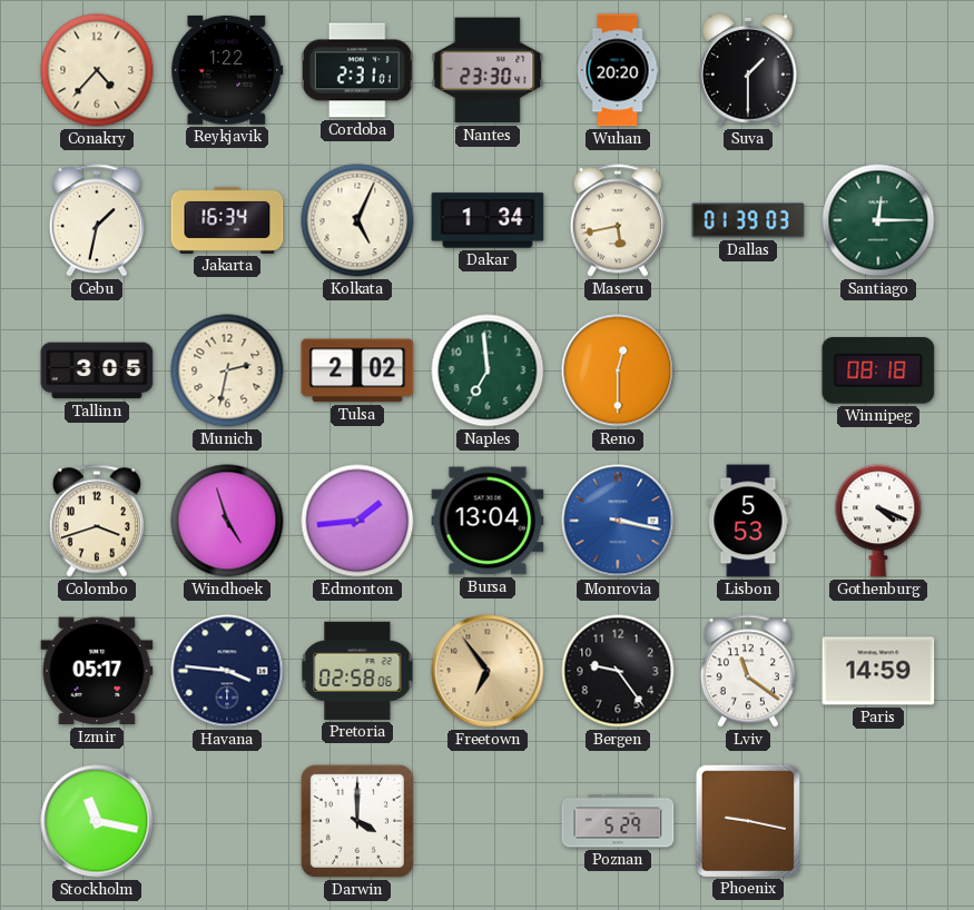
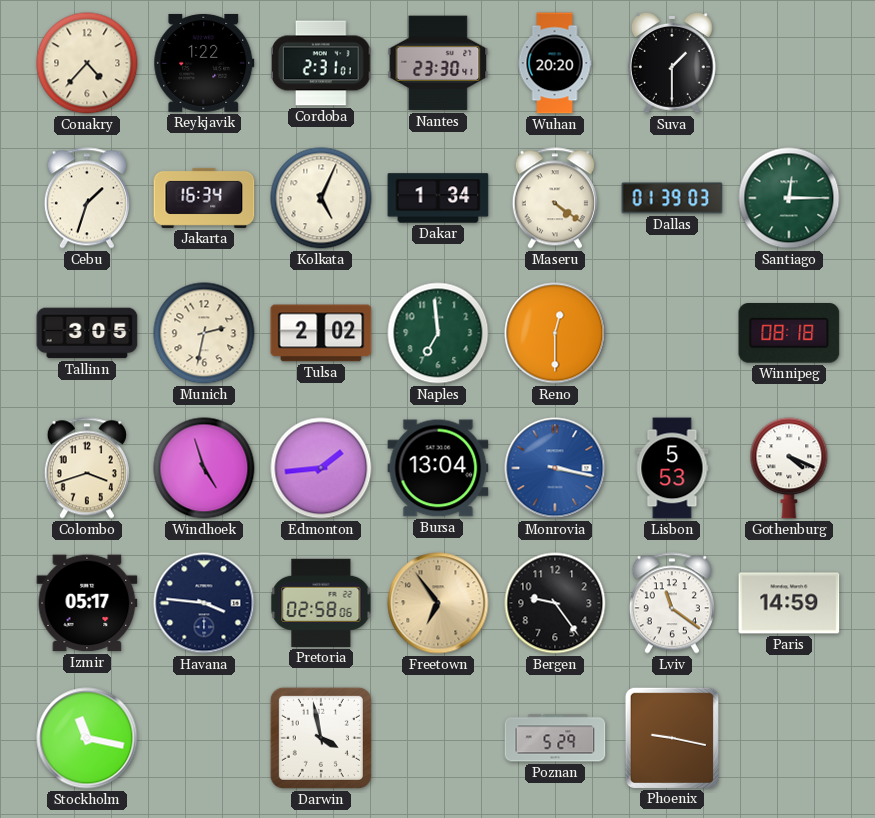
Cebu: 1:32 -> 1:33 (87, 198)
Maseru: 5:43 -> 4:21 (555, 198)
Darwin: 4:00 -> 3:58 (321, 738)
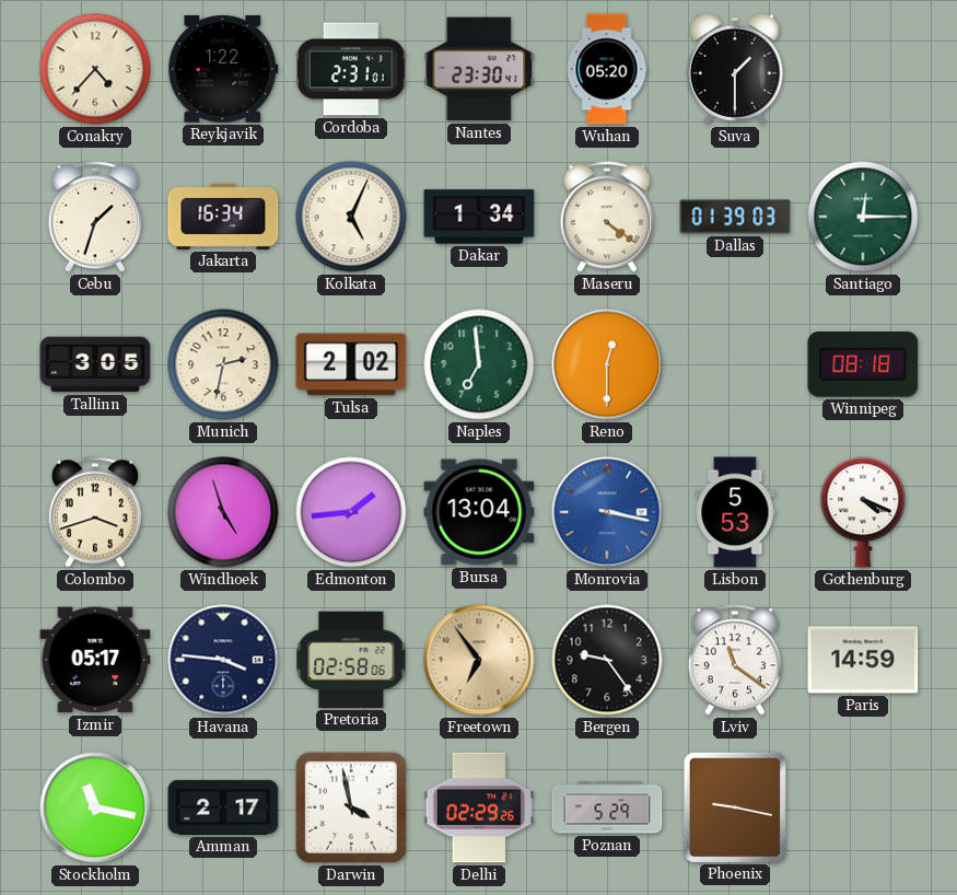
Wuhan: 20:20 -> 05:20 (607, 69)
Amman: none -> 2:17 (223, 807)
Delhi: none -> 02:29 (479, 807)
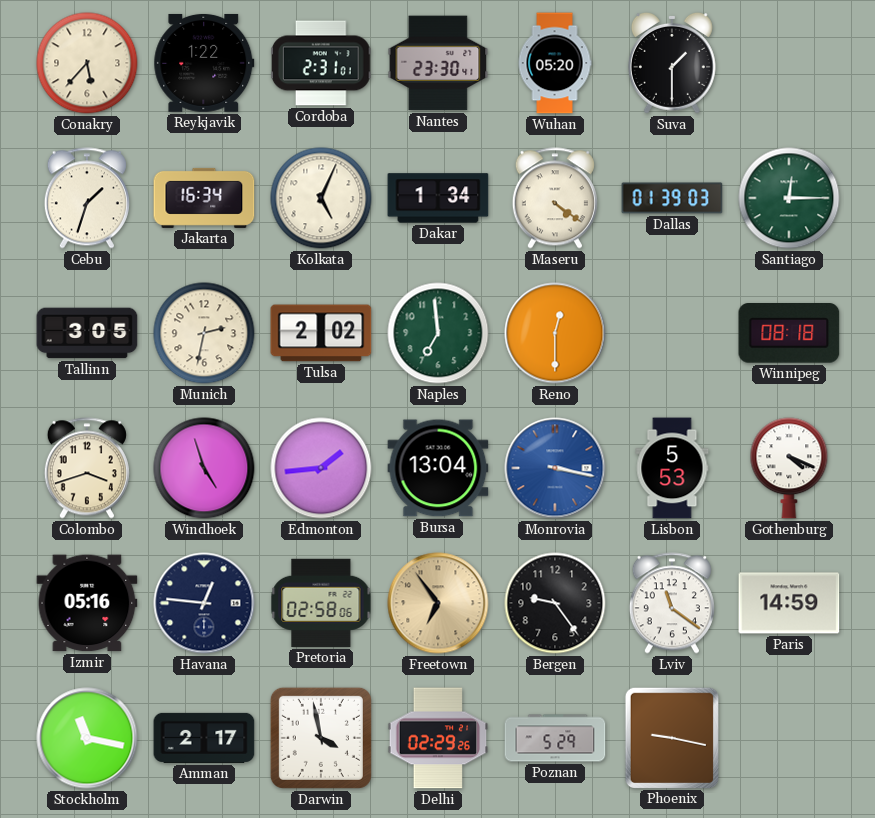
Conakry: 4:37 -> 5:37 (87, 63)
Izmir: 05:17 -> 05:16 (87, 603)
Havana: 3:46 -> 12:46 (204, 603)
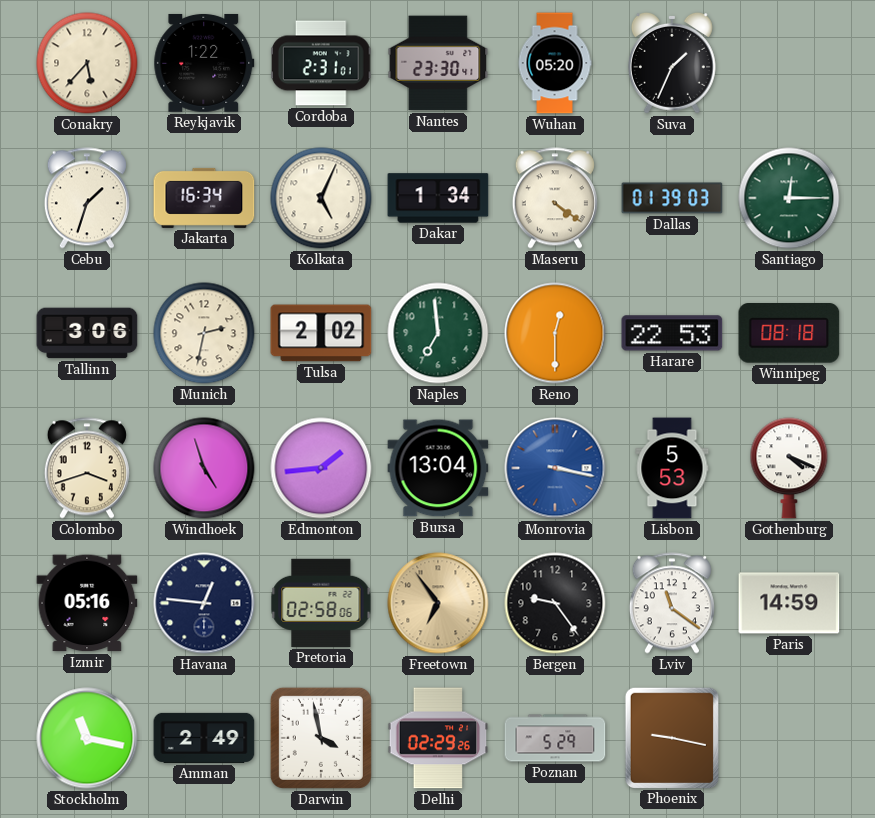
Suva: 1:30 -> 1:34 (672, 63)
Tallinn: 3:05 -> 3:06 (87, 333)
Harare: none -> 22:53 (672, 333)
Amman: 2:17 -> 2:49 (204, 738)
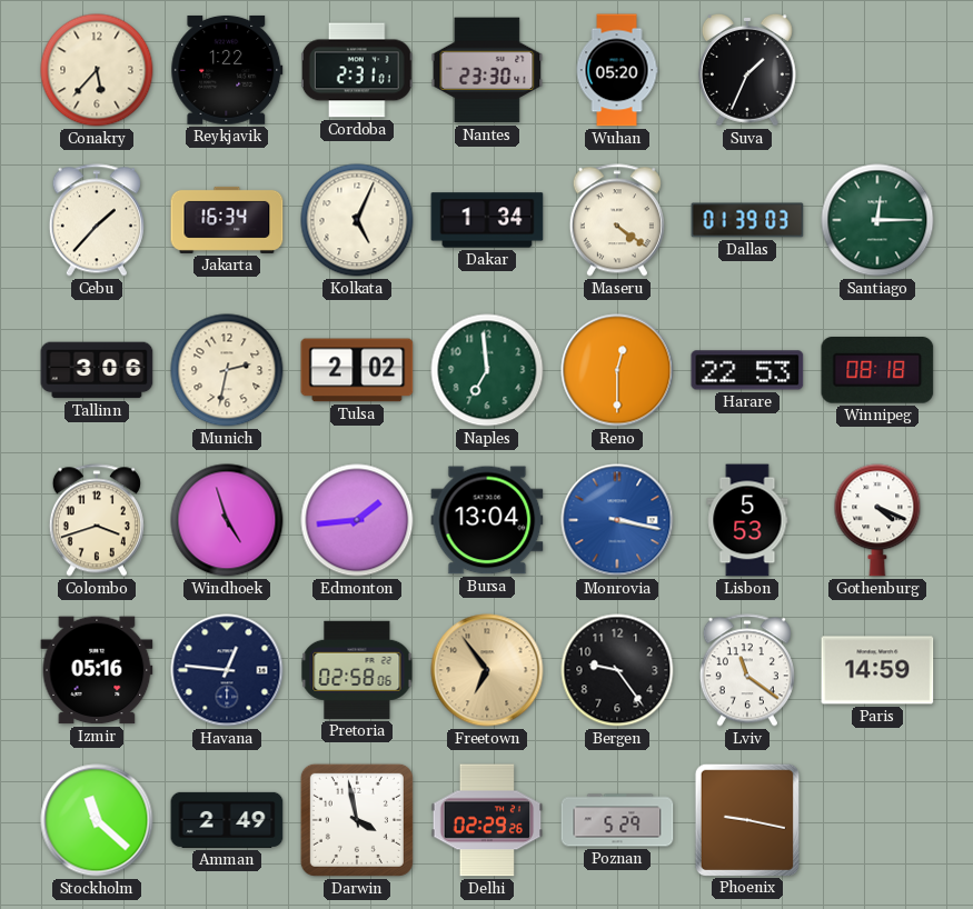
Cebu: 1:33 -> 1:37 (97, 220)
Stockholm: 11:17 -> 11:22 (97, 820)
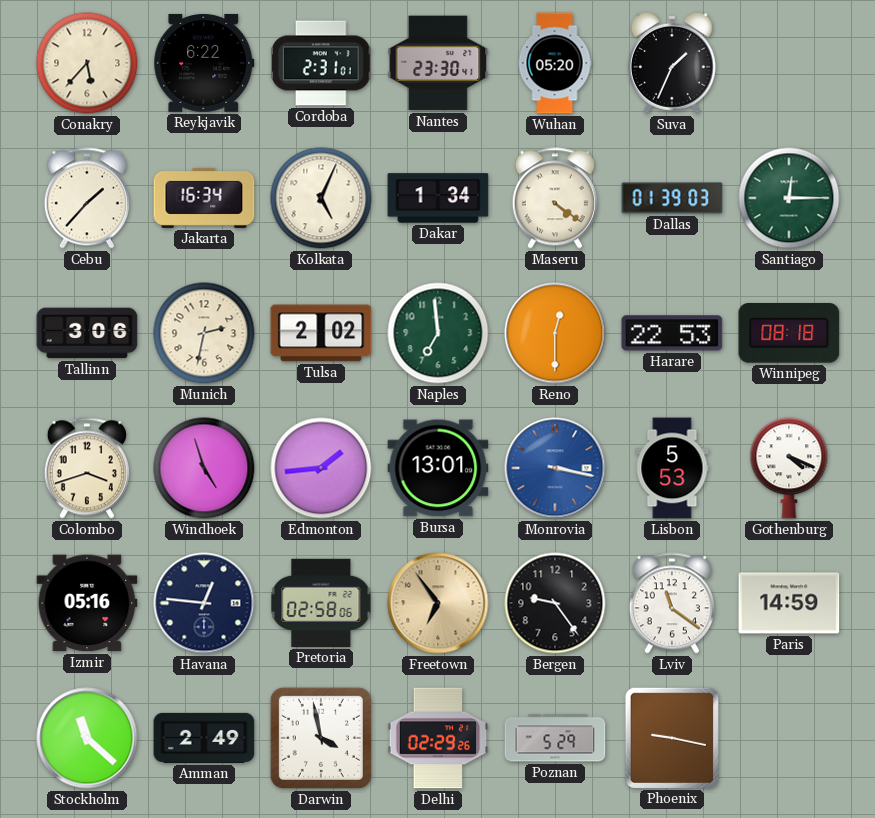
Reykjavik: 1:22 -> 6:22 (204, 63)
Bursa: 13:04 -> 13:01 (438, 468)
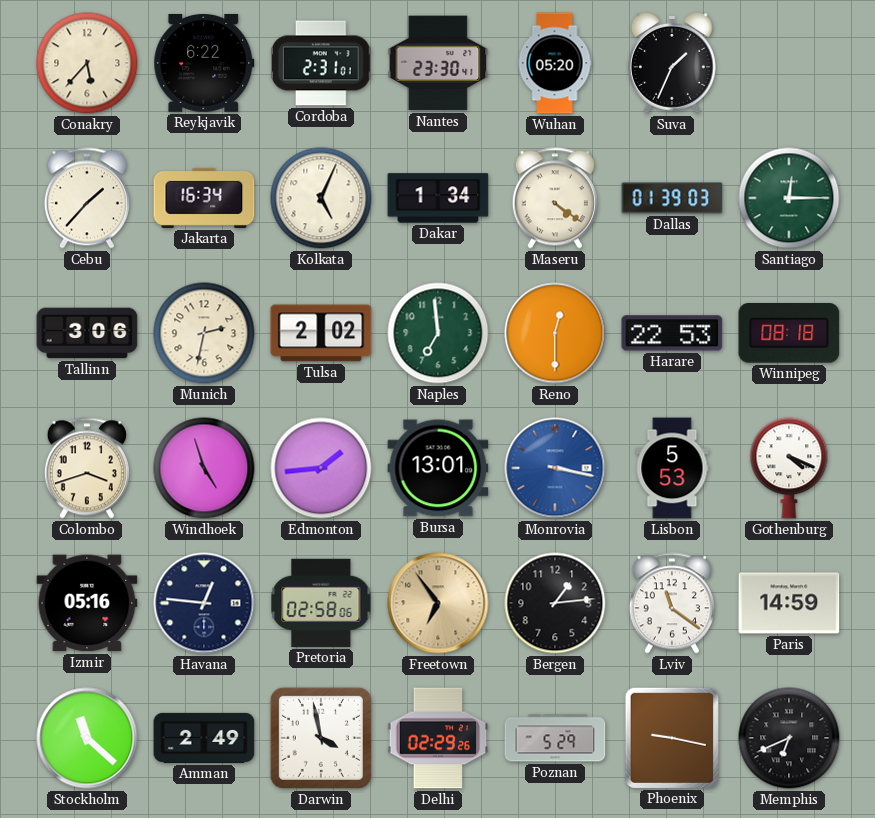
Bergen: 9:24 -> 1:14 (555, 603)
Memphis: none -> 6:41 (789, 738)
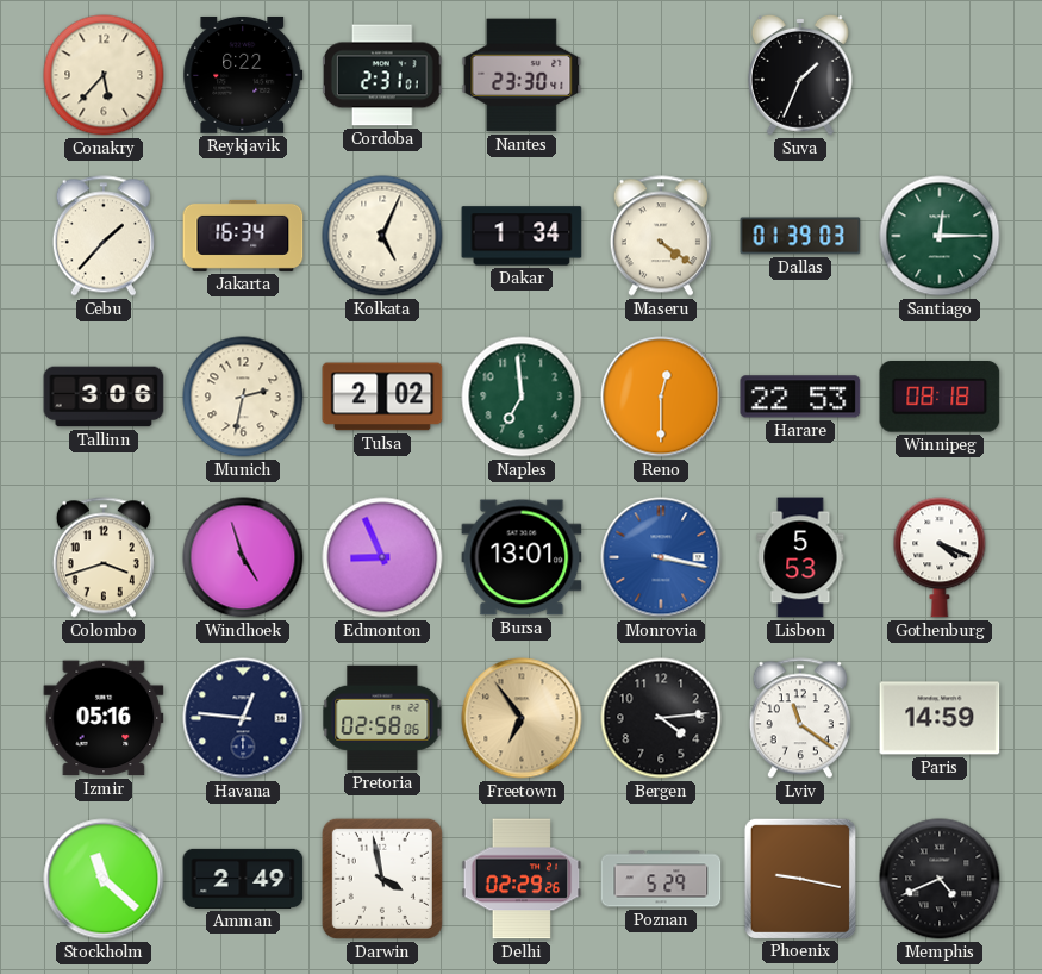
Wuhan: 05:20 -> none (555, 63)
Edmonton: 1:44 -> 8:56 (382, 557)
Bergen: 1:14 -> 4:14 (661, 718)
Memphis: 6:41 -> 4:41 (940, 879)
